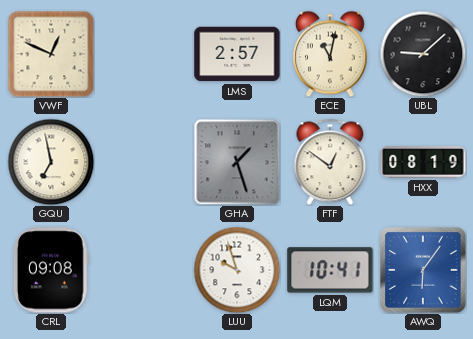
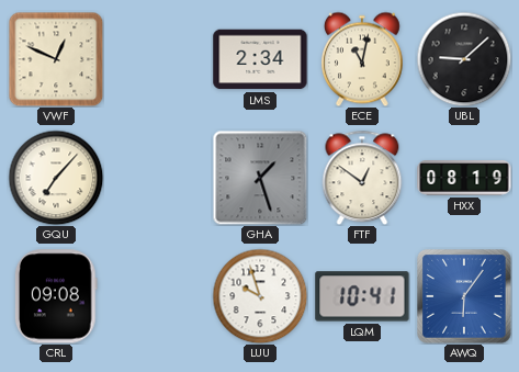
LMS: 2:57 -> 2:34 (260, 59)
GQU: 6:58 -> 7:07 (56, 178)
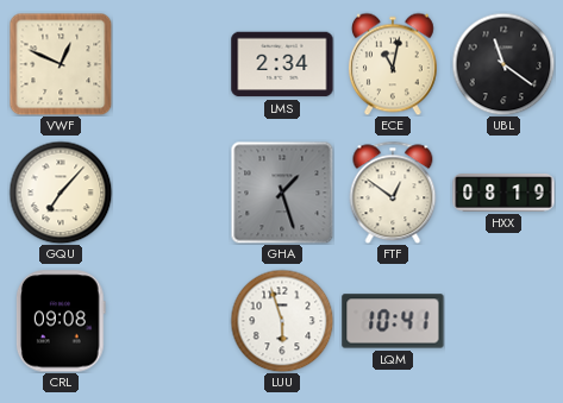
UBL: 9:08 -> 11:21 (503, 64)
LUU: 9:57 -> 5:57 (282, 321)
AWQ: 6:06 -> none (464, 296)
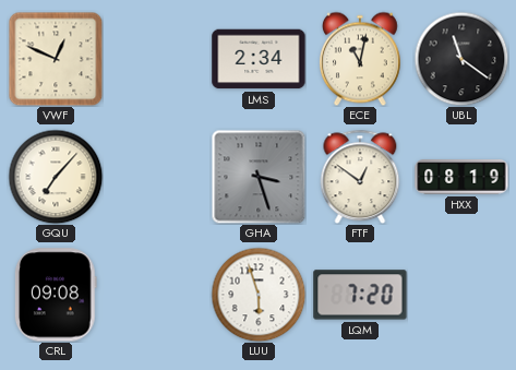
GHA: 1:27 -> 3:27 (259, 177)
LQM: 10:41 -> 7:20 (360, 295)
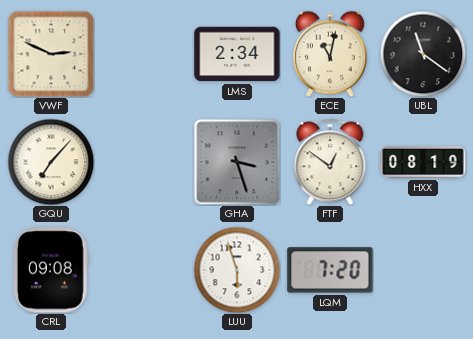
VWF: 12:49 -> 2:49 (51, 54)
